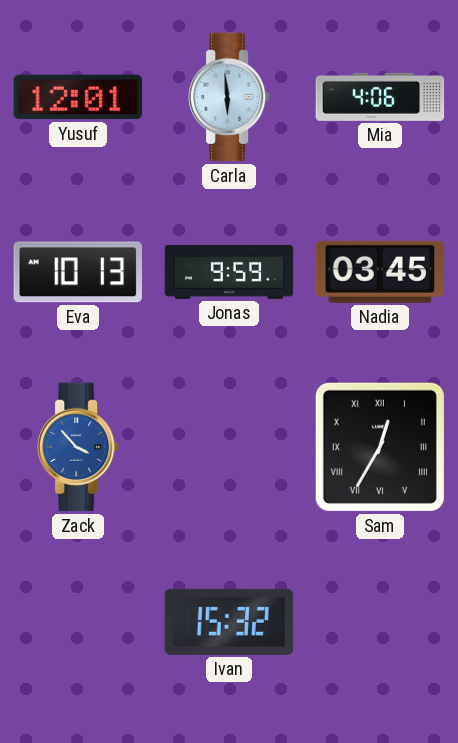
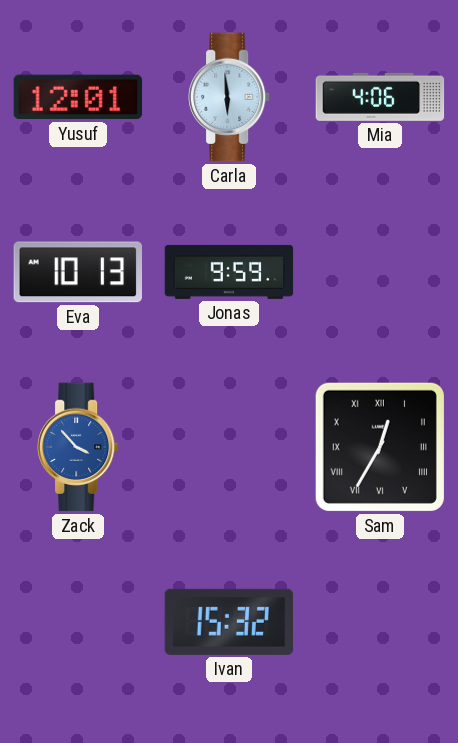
Nadia: 03:45 -> none (380, 272)
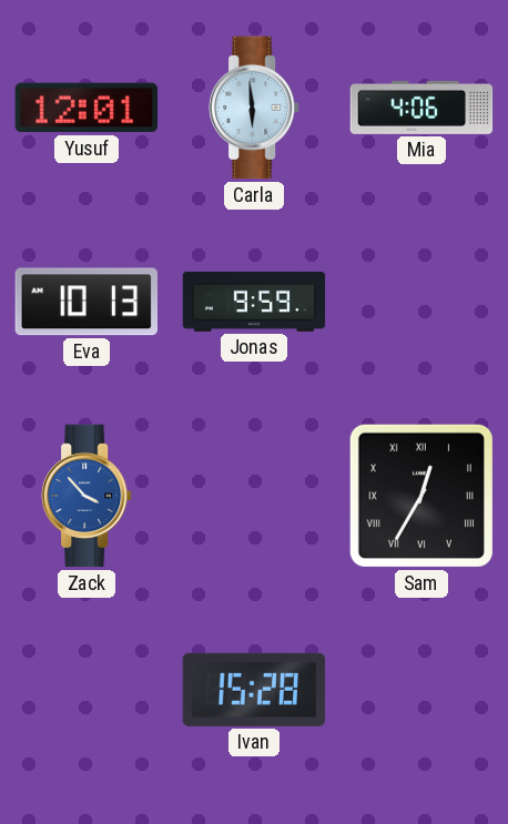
Ivan: 15:32 -> 15:28 (254, 690)
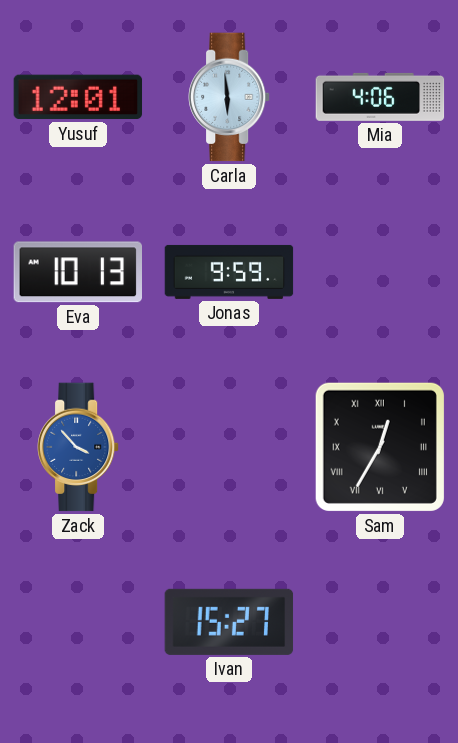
Ivan: 15:28 -> 15:27 (229, 622)
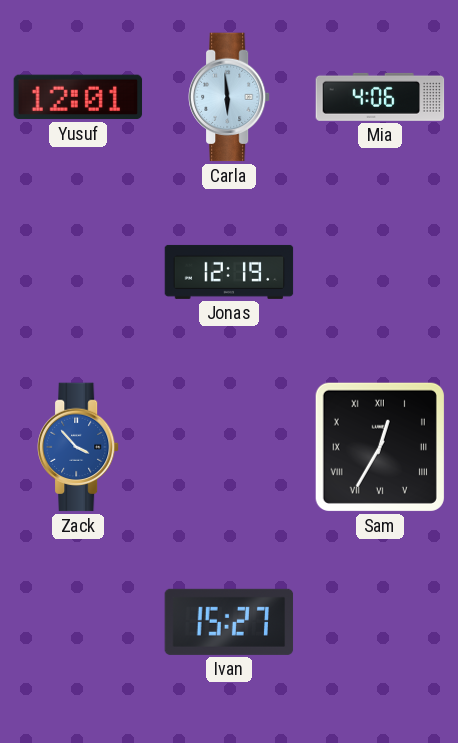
Eva: 10:13 -> none (77, 272)
Jonas: 9:59 -> 12:19 (229, 272)
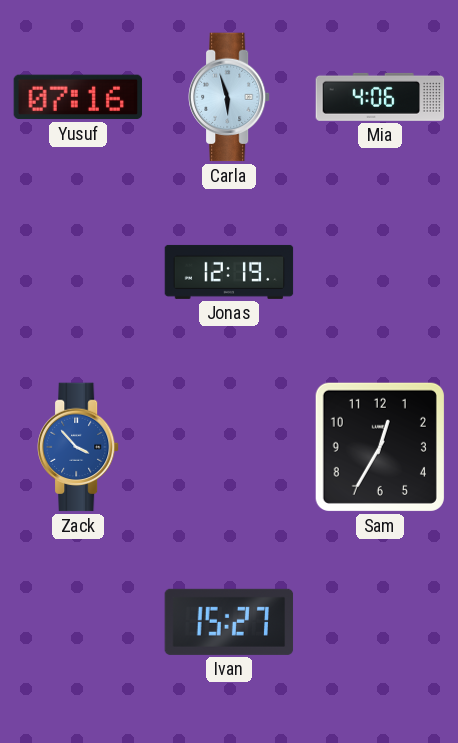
Yusuf: 12:01 -> 07:16 (78, 97)
Carla: 5:59 -> 5:57 (230, 97)
Sam numerals: Roman -> Arabic (380, 447)
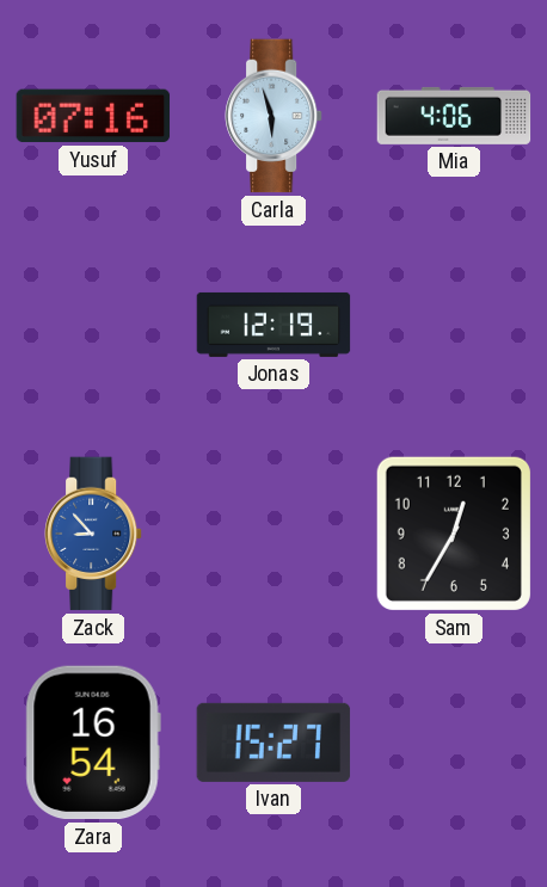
Zack: 3:53 -> 8:53 (94, 534)
Zara: none -> 16:54 (93, 743)
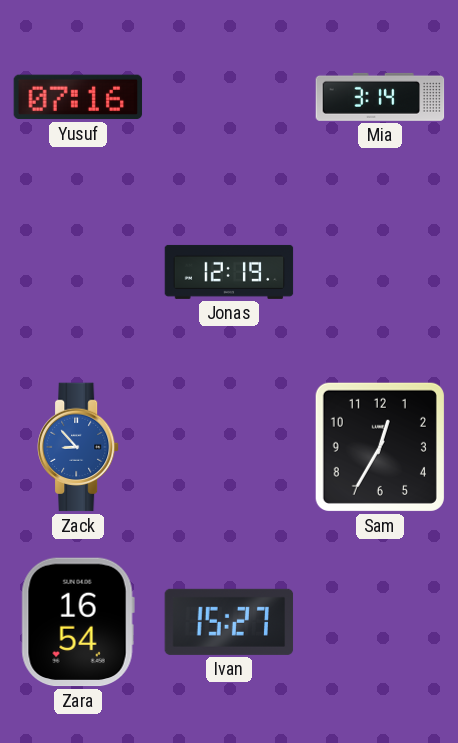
Carla: 5:57 -> none (275, 116)
Mia: 4:06 -> 3:14 (380, 97)
